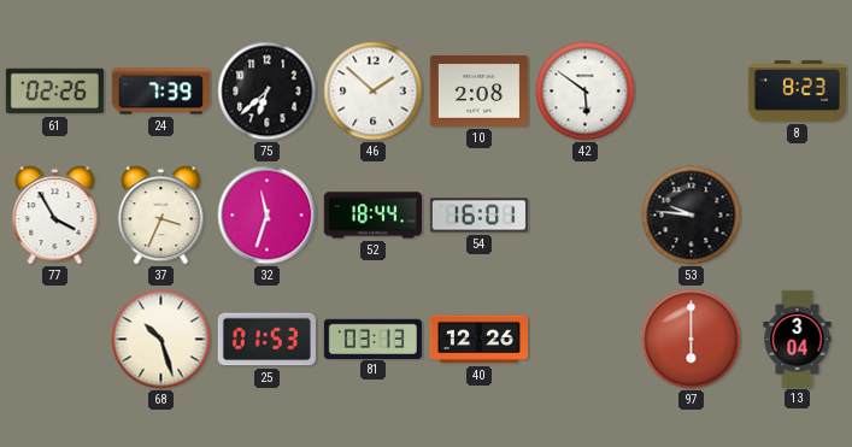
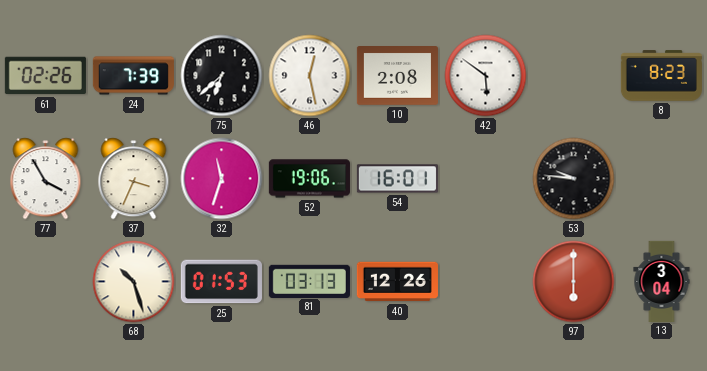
46: 1:52 -> 12:28 (310, 76)
52: 18:44 -> 19:06 (309, 179)
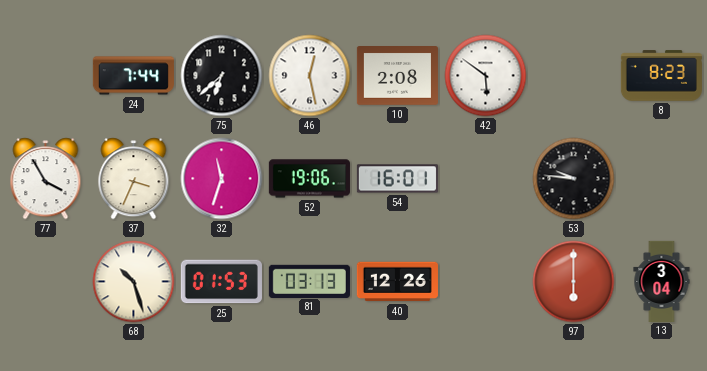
61: 02:26 -> none (45, 76)
24: 7:39 -> 7:44 (133, 76)
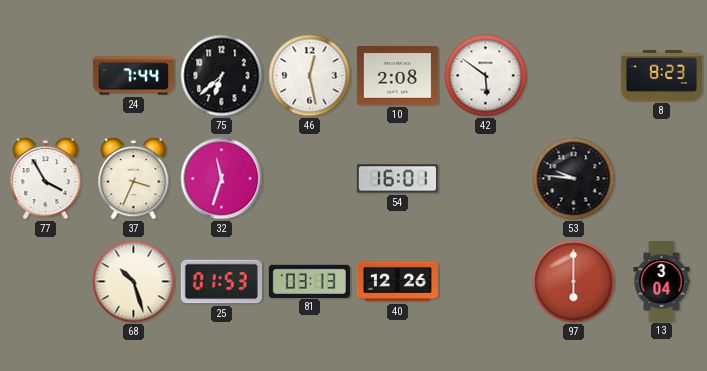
52: 19:06 -> none (309, 179)
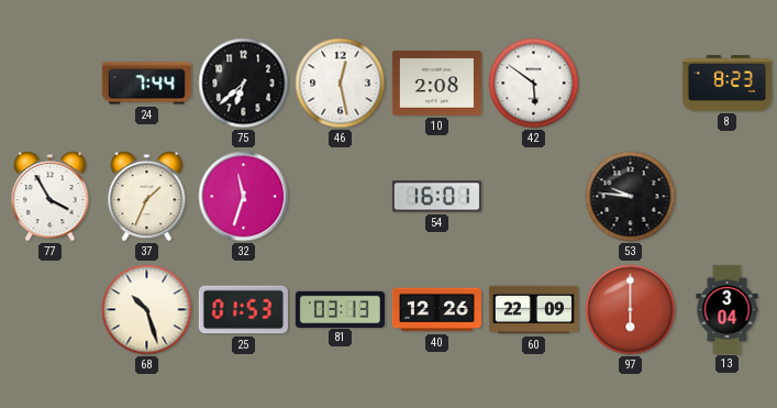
37: 3:34 -> 1:34 (147, 197)
60: none -> 22:09 (533, 310)
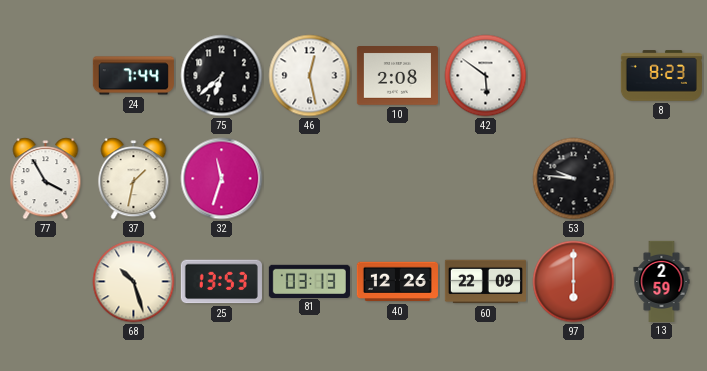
37: 1:34 -> 1:32 (134, 179)
54: 16:01 -> none (436, 197)
25: 01:53 -> 13:53 (221, 282)
13: 3:04 -> 2:59 (662, 281)
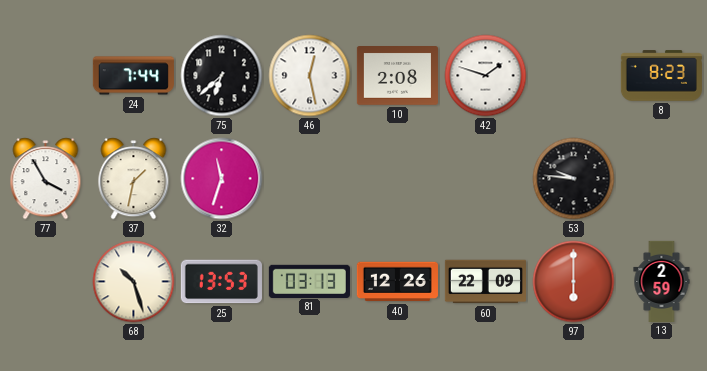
42: 5:51 -> 1:48 (486, 76)
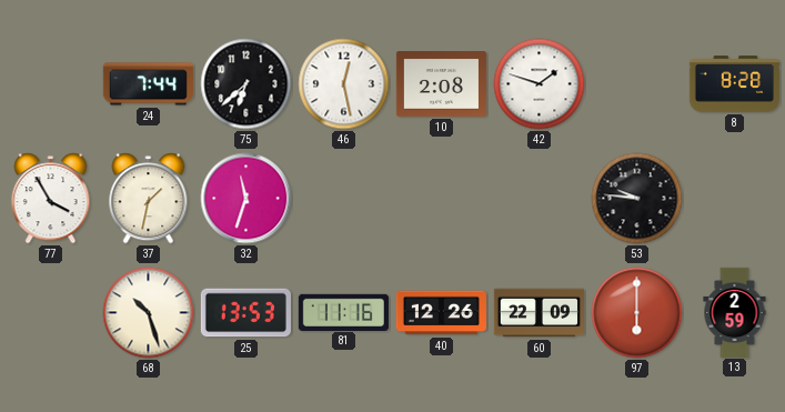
8: 8:23 -> 8:28 (734, 84)
81: 03:13 -> 11:16 (343, 312)
